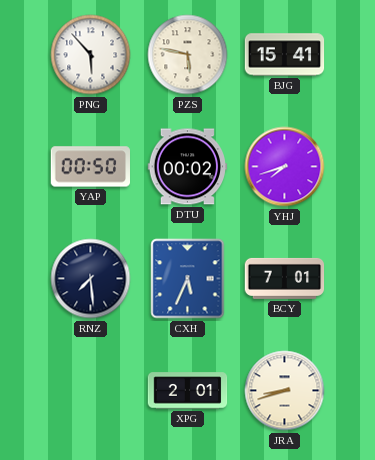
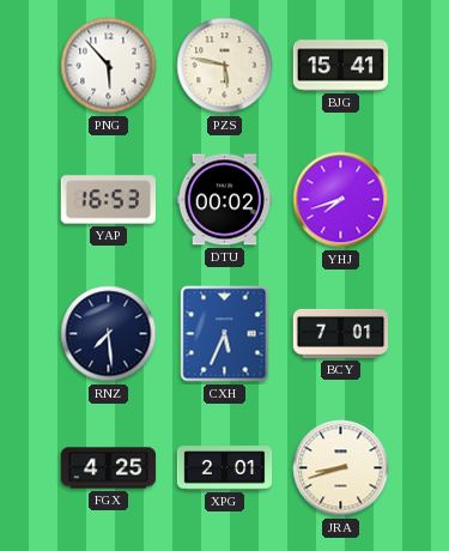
YAP: 00:50 -> 16:53 (108, 200)
FGX: none -> 4:25 (109, 468)
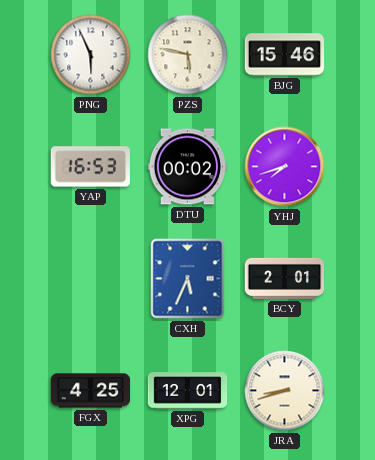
PNG: 5:53 -> 5:56 (91, 55)
BJG: 15:41 -> 15:46 (285, 55)
RNZ: 7:29 -> none (109, 334)
BCY: 7:01 -> 2:01 (285, 278)
XPG: 2:01 -> 12:01 (188, 391)
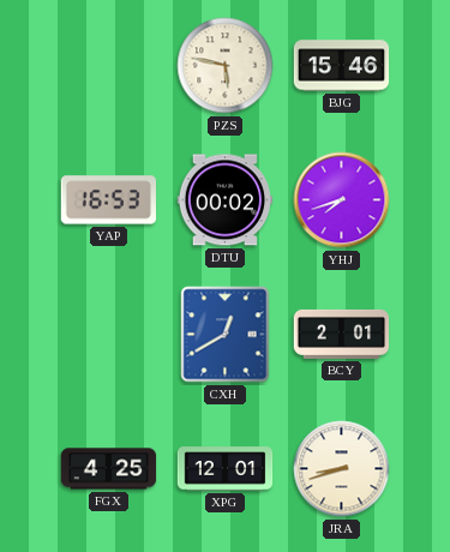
PNG: 5:56 -> none (91, 55)
CXH: 5:34 -> 12:40 (226, 335)
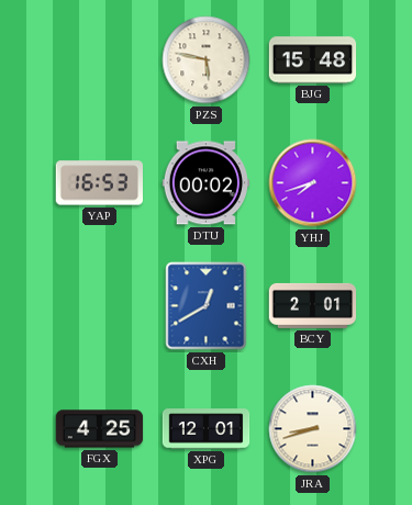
BJG: 15:46 -> 15:48 (313, 60)
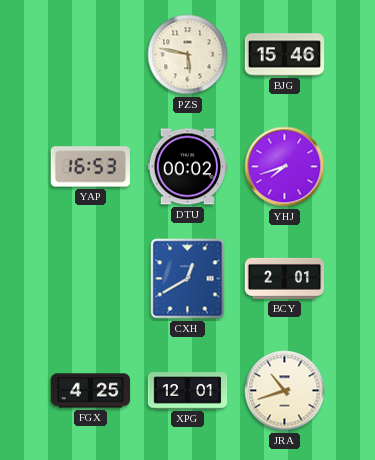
BJG: 15:48 -> 15:46 (285, 55)
JRA: 8:42 -> 10:42 (285, 391)
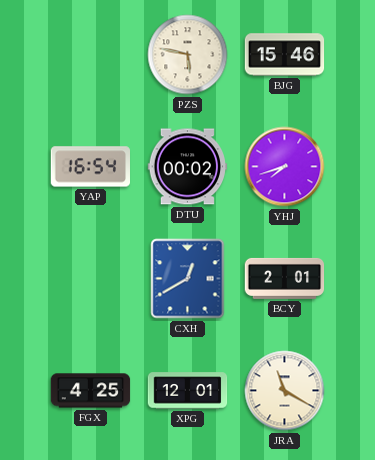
YAP: 16:53 -> 16:54 (90, 167)
JRA: 10:42 -> 11:20 (285, 391)
